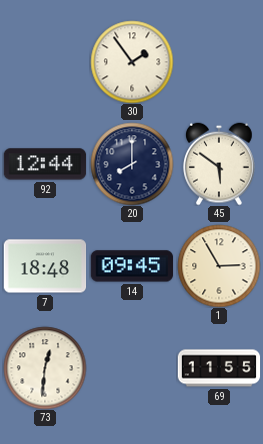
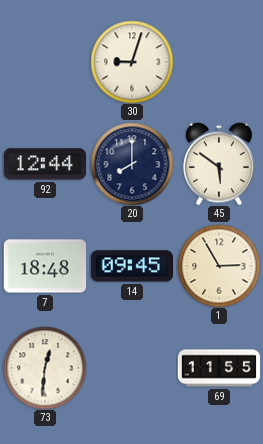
30: 1:54 -> 9:03 (132, 62)
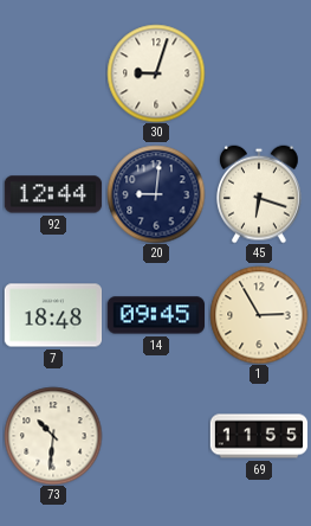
20: 8:00 -> 9:01 (156, 194)
45: 5:51 -> 6:18 (260, 194)
73: 12:31 -> 10:31 (53, 436)
